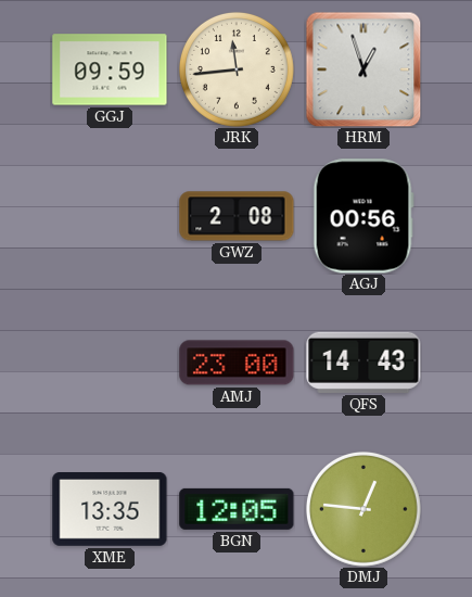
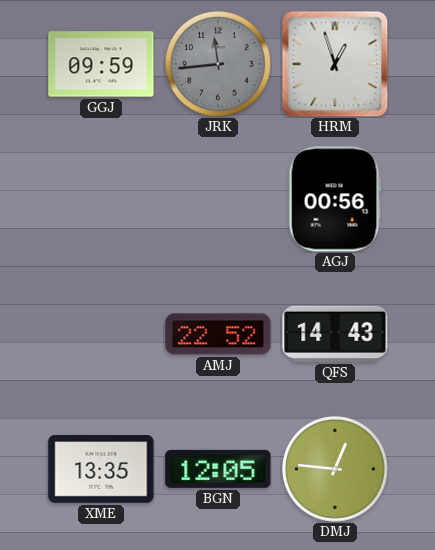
JRK dial: cream -> grey (218, 64)
GWZ: 2:08 -> none (237, 216)
AMJ: 23:00 -> 22:52 (218, 334)
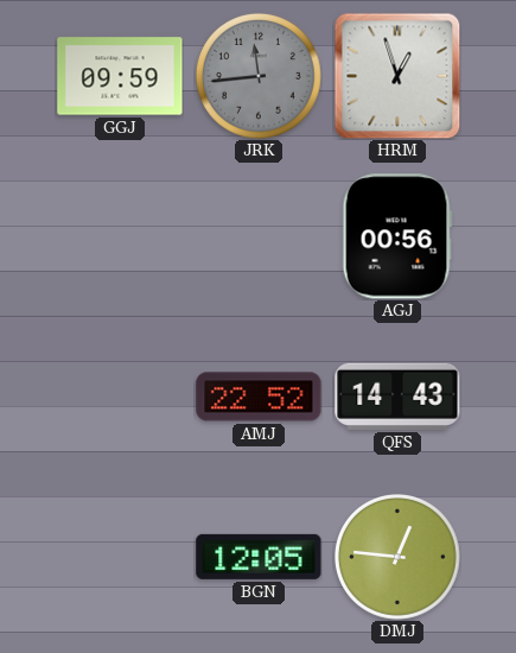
XME: 13:35 -> none (101, 470)
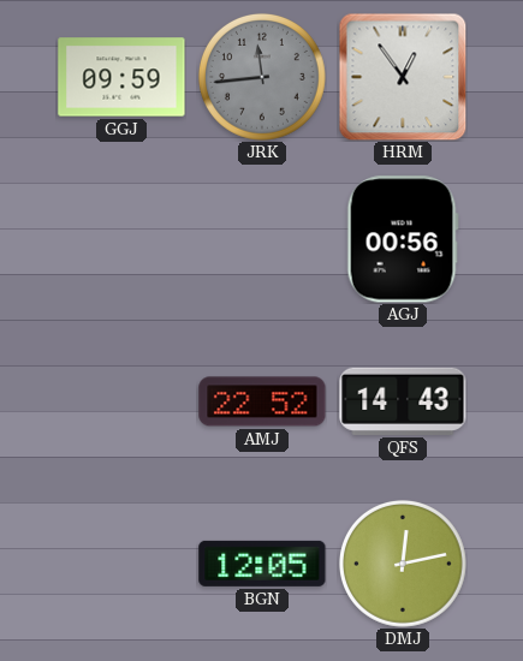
HRM: 12:57 -> 12:54 (403, 77)
DMJ: 12:46 -> 12:13 (403, 564)
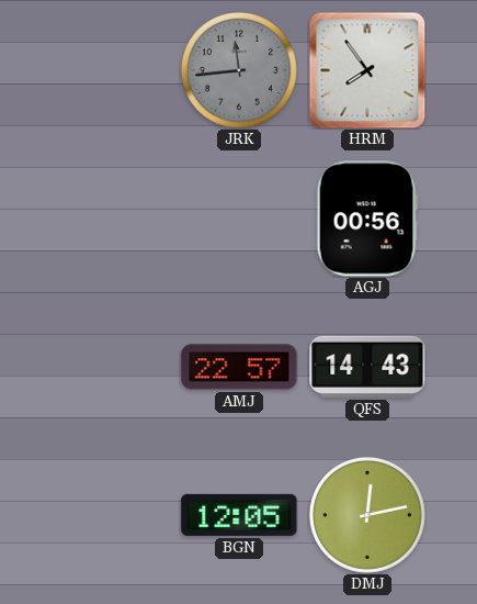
GGJ: 09:59 -> none (121, 77)
HRM: 12:54 -> 7:54 (367, 70)
AMJ: 22:52 -> 22:57 (239, 367)
